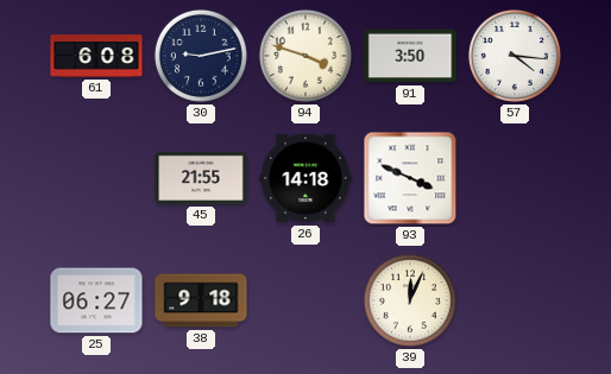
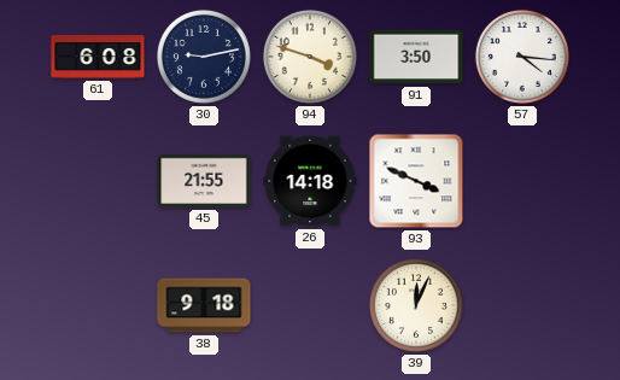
25: 06:27 -> none (96, 300)
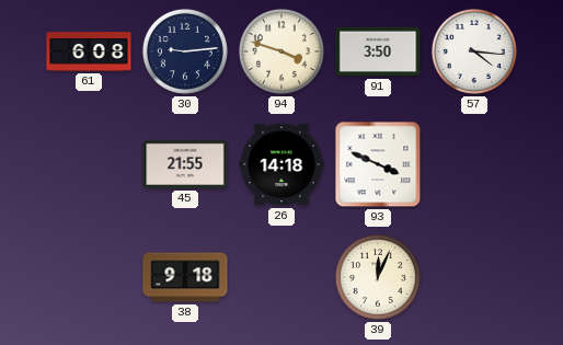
30: 9:13 -> 9:14 (185, 51)
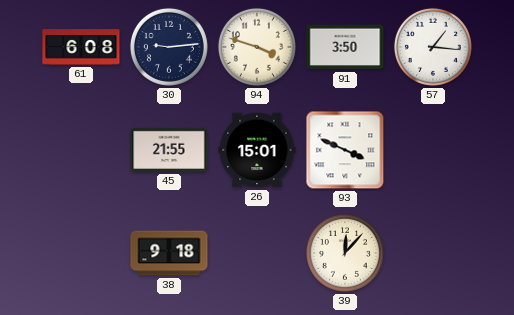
57: 4:16 -> 1:16 (433, 47)
26: 14:18 -> 15:01 (257, 150)
39: 12:04 -> 12:07 (345, 253)
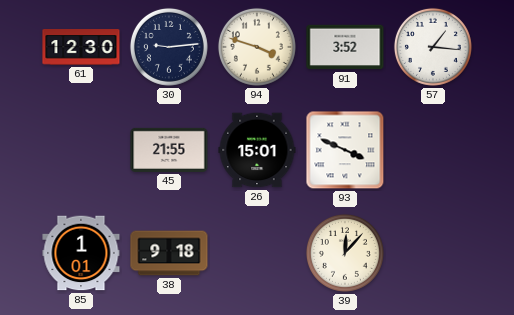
61: 6:08 -> 12:30 (81, 47)
91: 3:50 -> 3:52 (345, 47)
85: none -> 1:01 (81, 253)
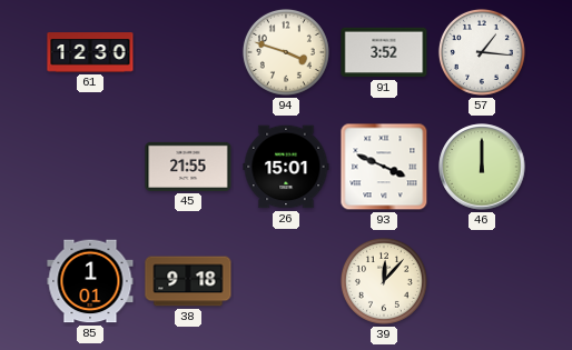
30: 9:14 -> none (169, 47)
46: none -> 12:00 (482, 167)
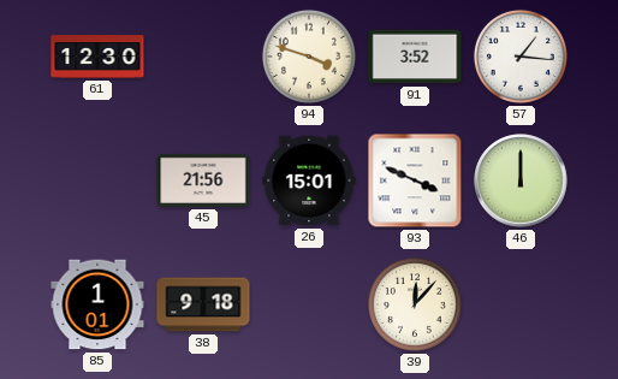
45: 21:55 -> 21:56 (203, 180)
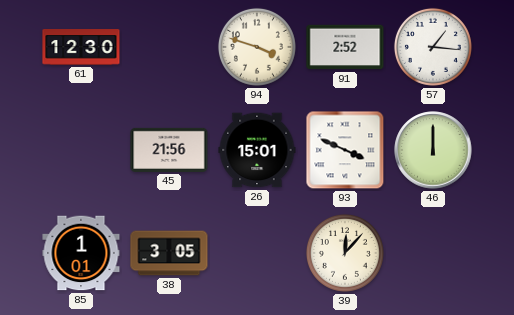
91: 3:52 -> 2:52 (345, 47)
38: 9:18 -> 3:05 (169, 253)
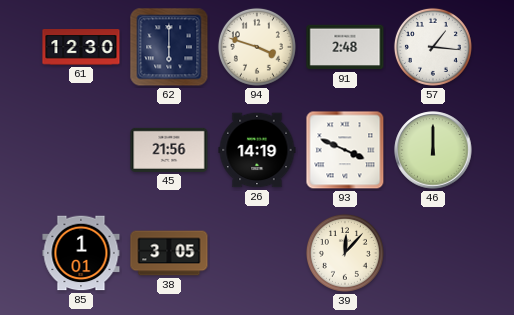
62: none -> 6:00 (169, 47)
91: 2:52 -> 2:48 (345, 47)
26: 15:01 -> 14:19 (257, 150)
